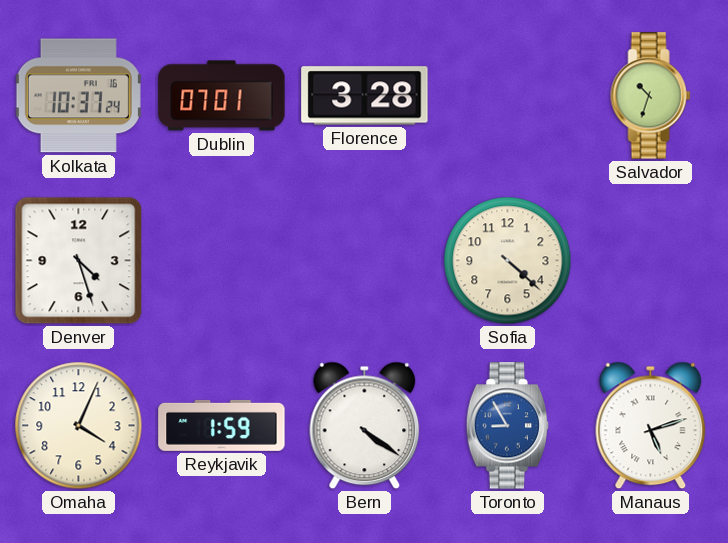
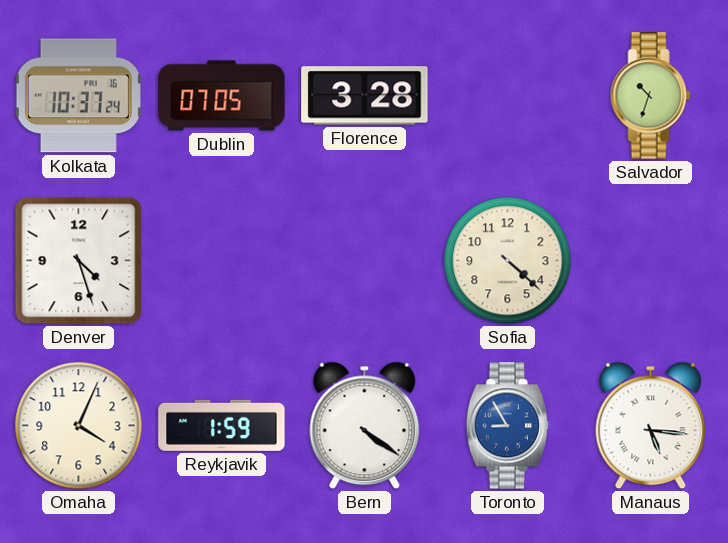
Dublin: 07:01 -> 07:05 (222, 96)
Manaus: 5:12 -> 5:16 (651, 426)
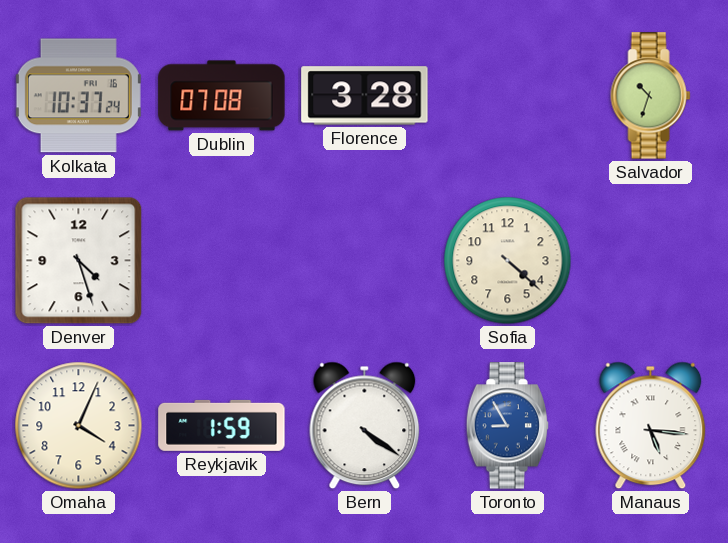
Dublin: 07:05 -> 07:08 (222, 96)
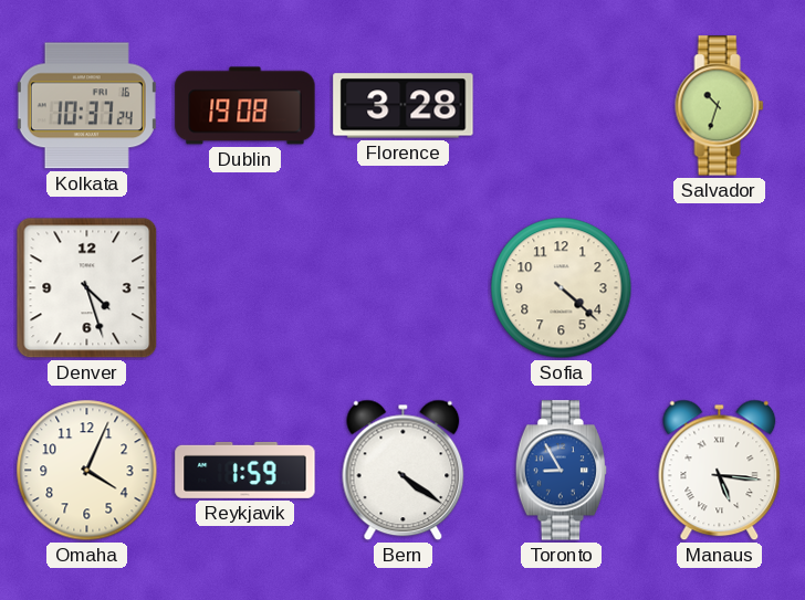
Dublin: 07:08 -> 19:08 (245, 106)
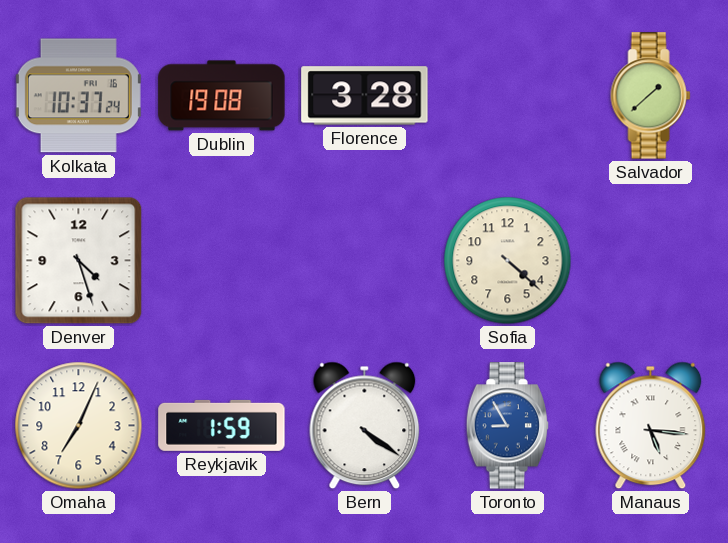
Salvador: 10:33 -> 1:38 (651, 96)
Omaha: 4:04 -> 7:04 (79, 426)
